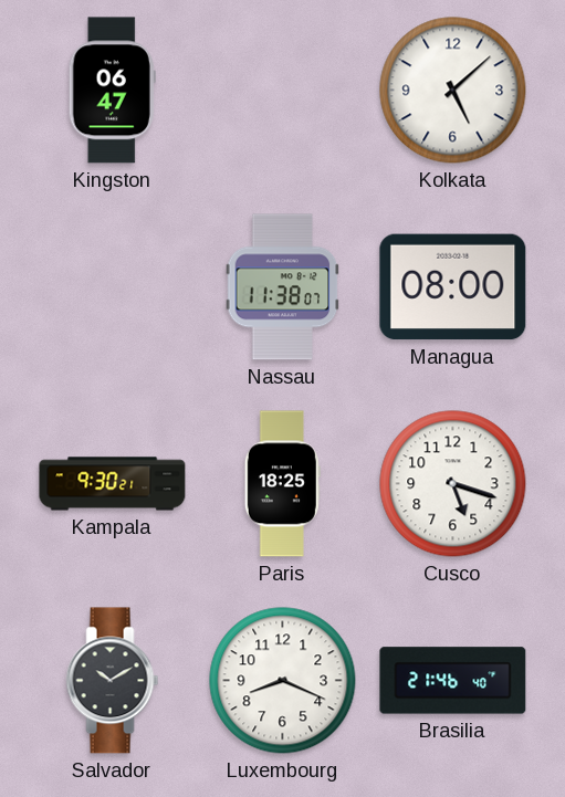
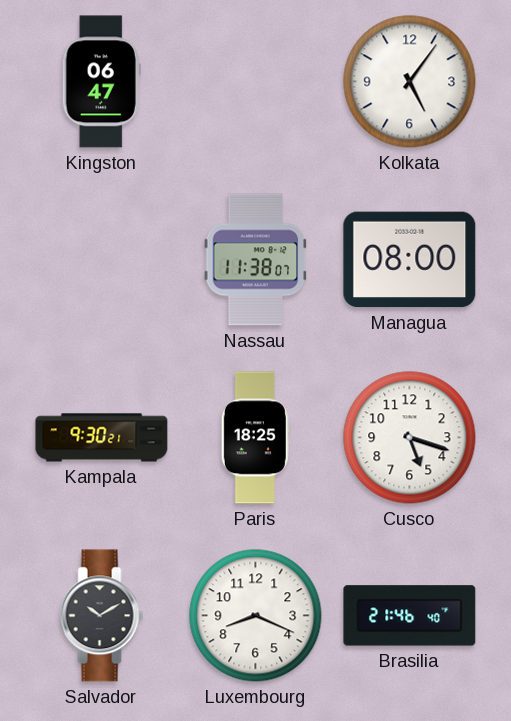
Kolkata: 5:08 -> 5:06 (410, 82)
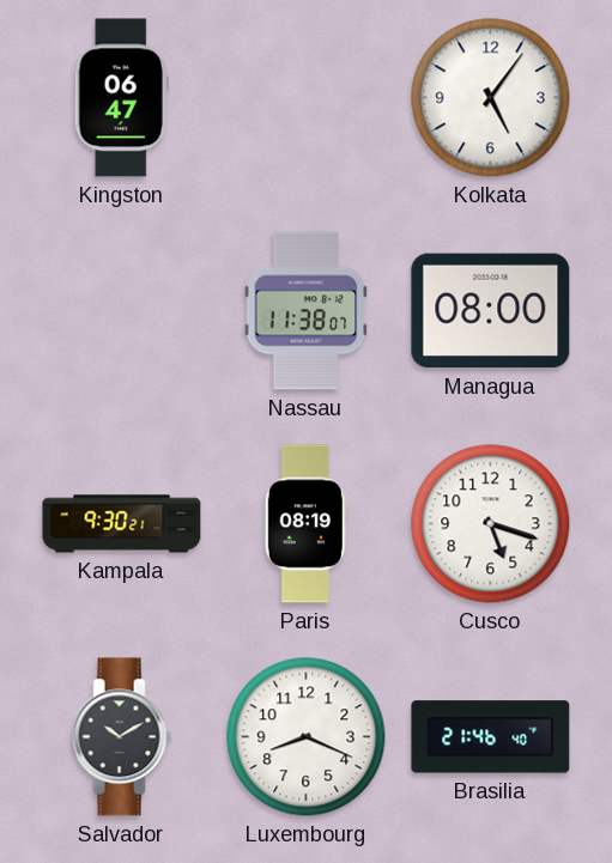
Paris: 18:25 -> 08:19 (305, 524)
